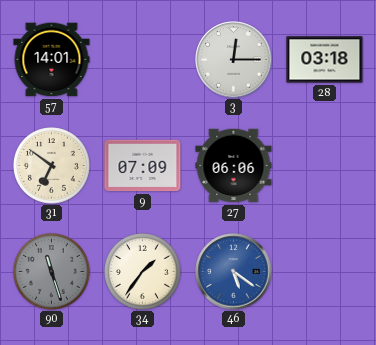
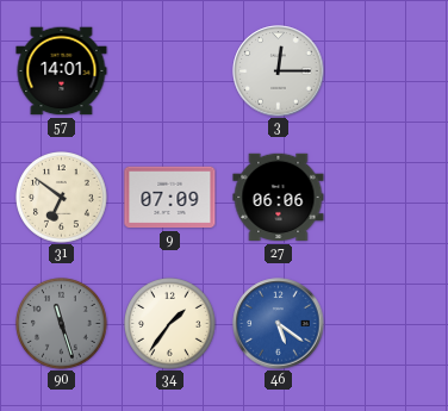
28: 03:18 -> none (325, 60)
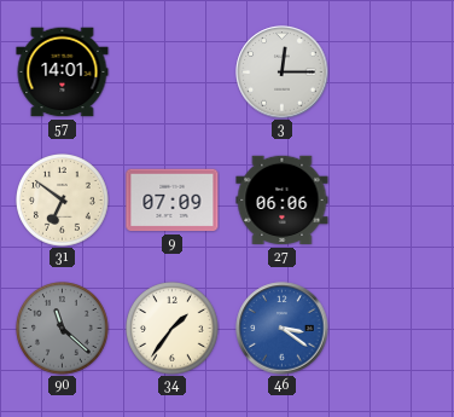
90: 11:27 -> 11:22 (63, 329)
46: 5:21 -> 3:21 (283, 329)
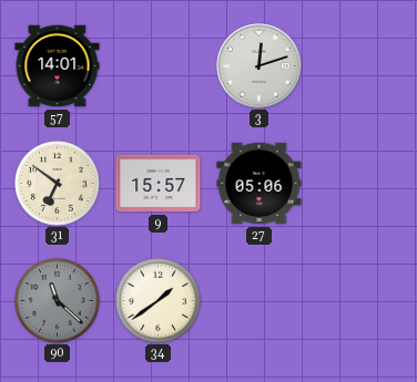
3: 12:15 -> 12:12 (260, 66)
9: 07:09 -> 15:57 (159, 184)
27: 06:06 -> 05:06 (260, 184)
34: 1:36 -> 1:39 (159, 301)
46: 3:21 -> none (283, 329)
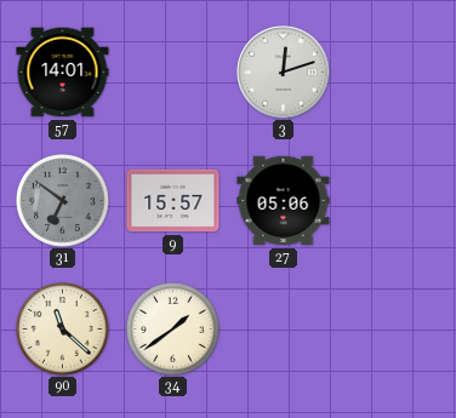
31 dial: cream -> grey (63, 201)
90 dial: grey -> cream (63, 330)
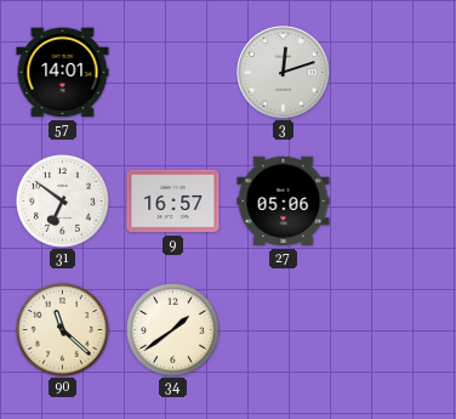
31 dial: grey -> white (63, 202)
9: 15:57 -> 16:57 (173, 202)
